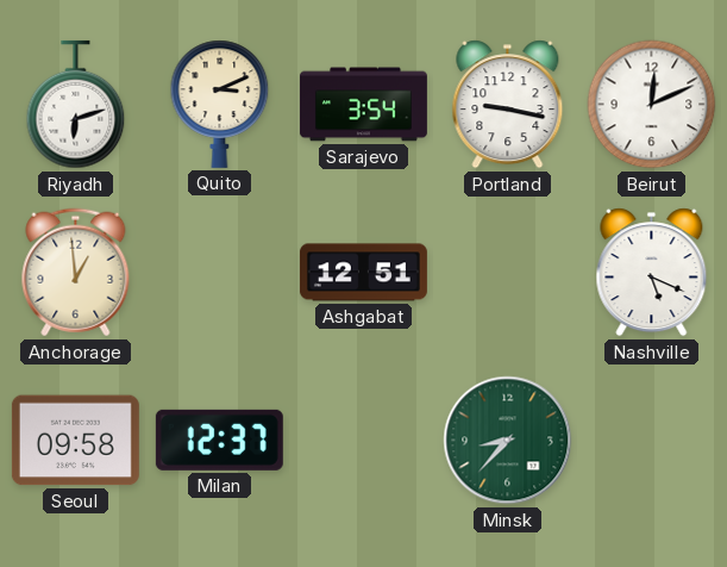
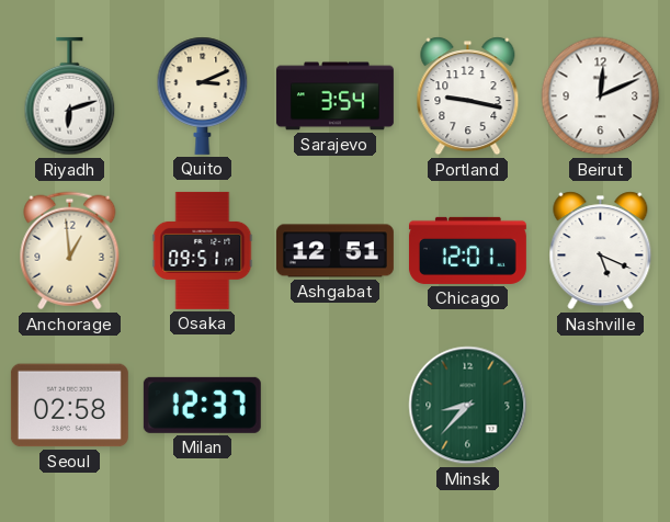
Osaka: none -> 09:51 (203, 250)
Chicago: none -> 12:01 (467, 250)
Seoul: 09:58 -> 02:58 (69, 406)
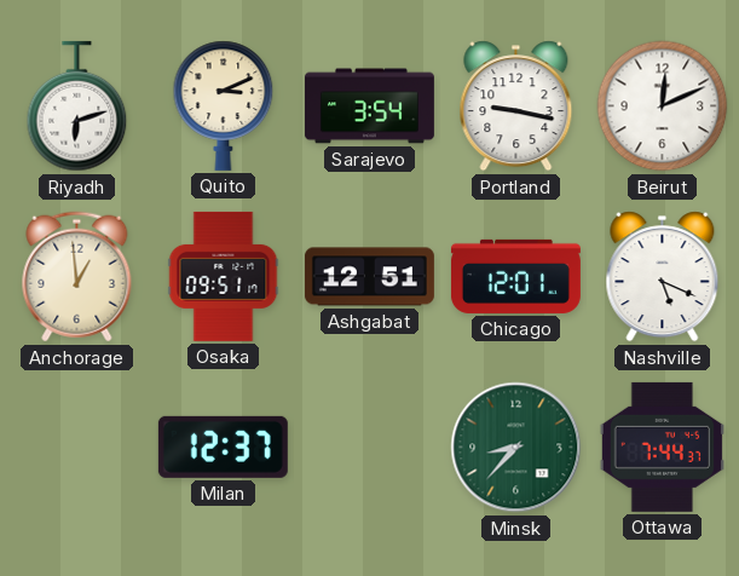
Seoul: 02:58 -> none (69, 406)
Ottawa: none -> 7:44 (662, 447)
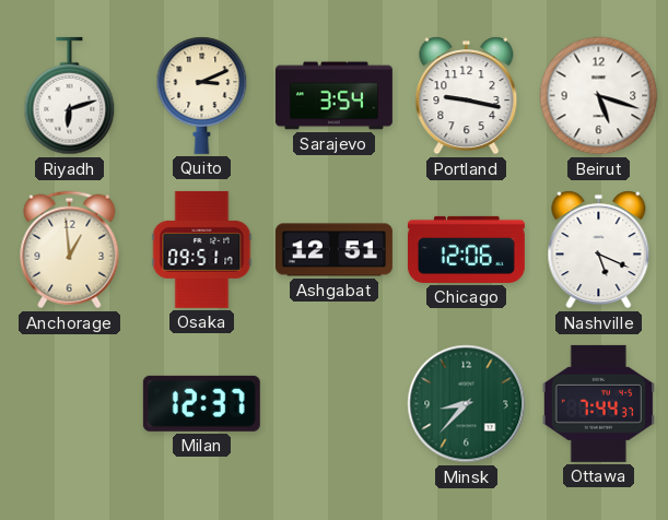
Beirut: 12:11 -> 5:18 (599, 96)
Chicago: 12:01 -> 12:06 (466, 249)
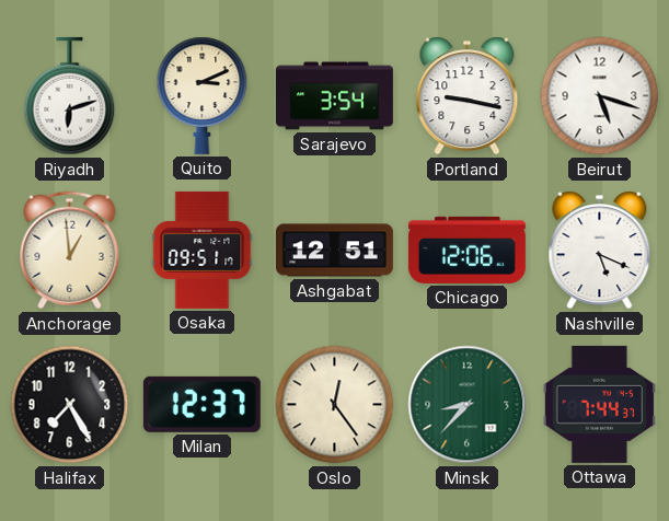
Halifax: none -> 7:25 (70, 405)
Oslo: none -> 12:24 (335, 405)
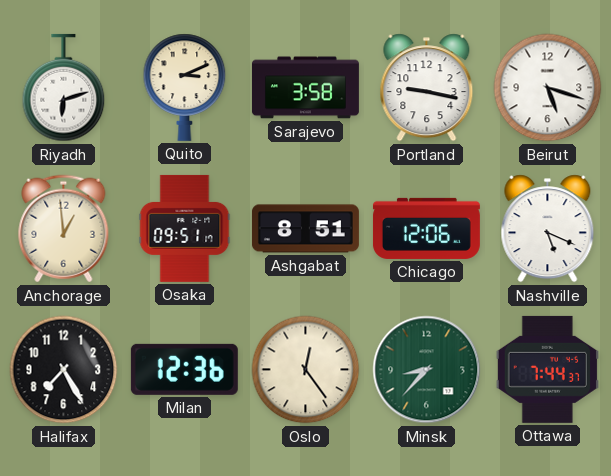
Sarajevo: 3:54 -> 3:58 (305, 88)
Ashgabat: 12:51 -> 8:51 (305, 229)
Milan: 12:37 -> 12:36 (184, 369)
